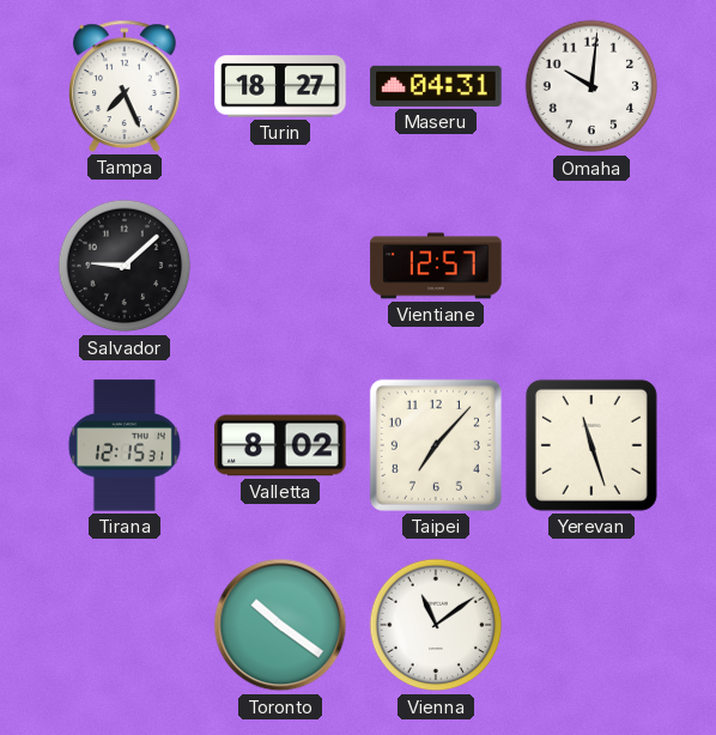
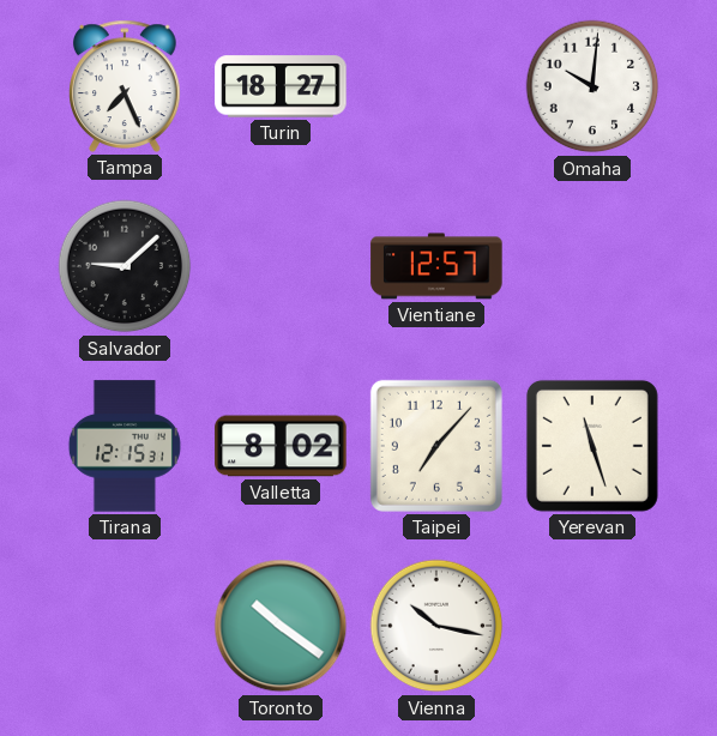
Maseru: 04:31 -> none (436, 86)
Vienna: 11:09 -> 10:17 (436, 626)
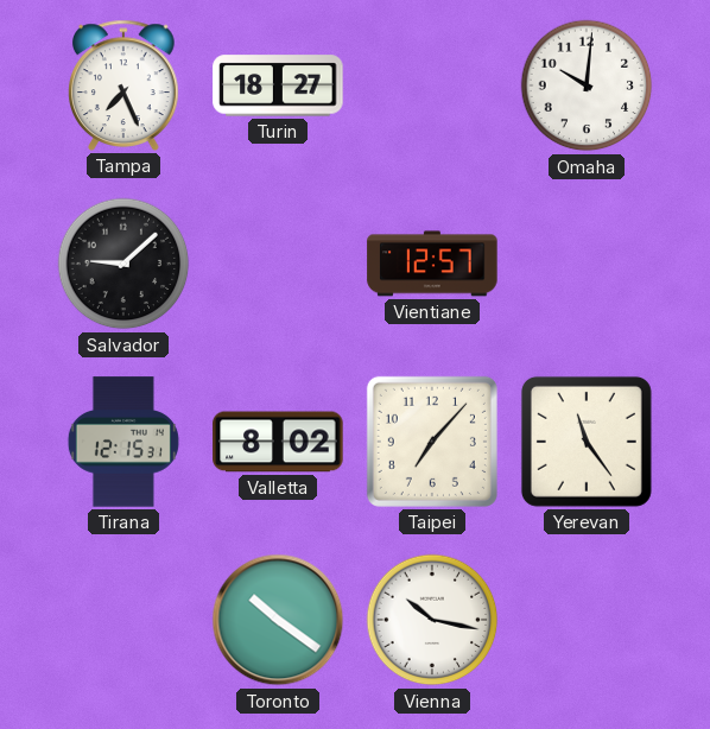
Yerevan: 11:27 -> 11:24 (587, 442)
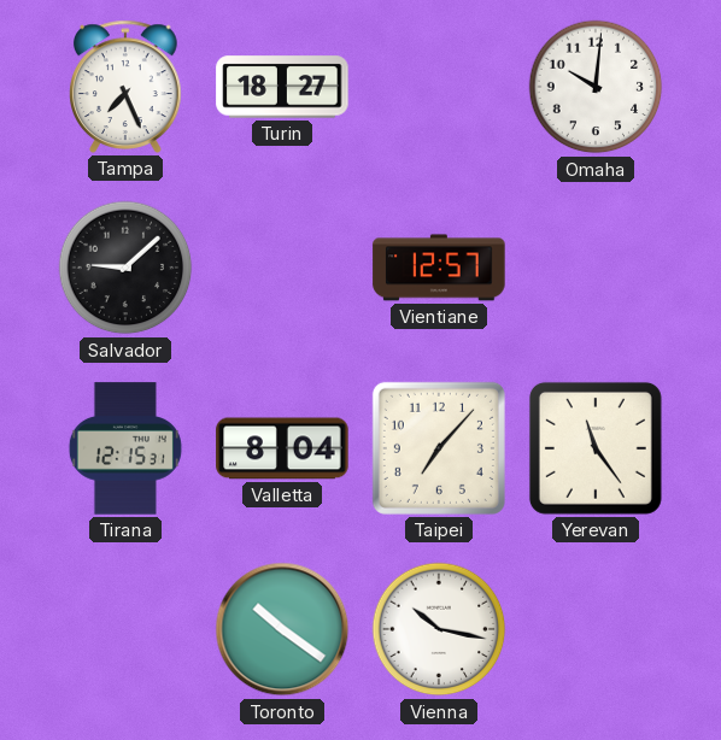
Valletta: 8:02 -> 8:04 (282, 448)
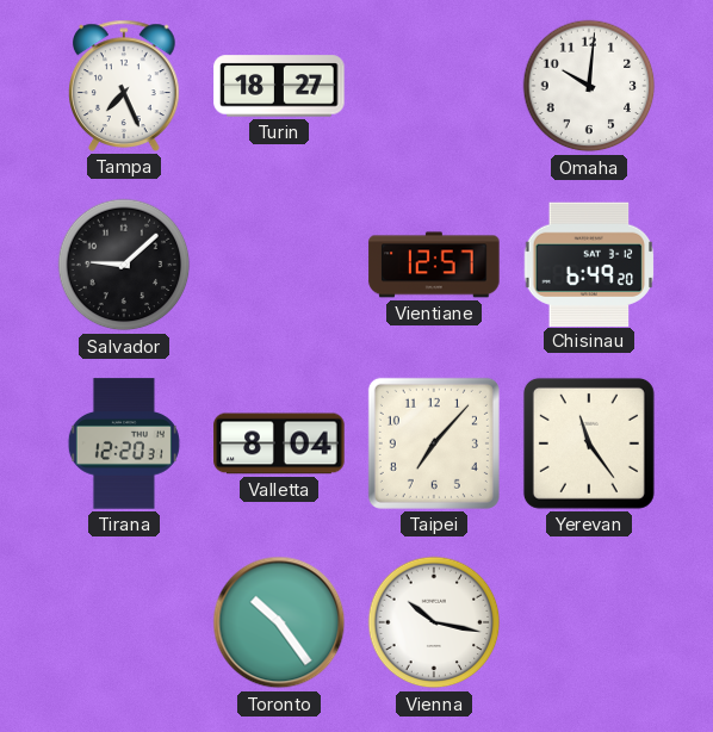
Chisinau: none -> 6:49 (589, 263)
Tirana: 12:15 -> 12:20 (124, 443)
Toronto: 10:21 -> 10:24 (279, 622)
